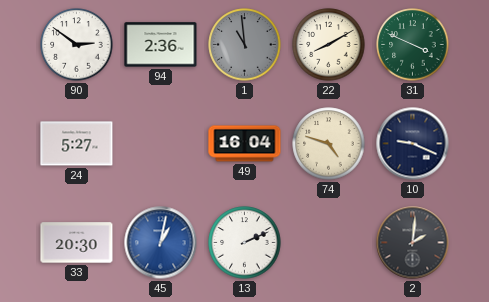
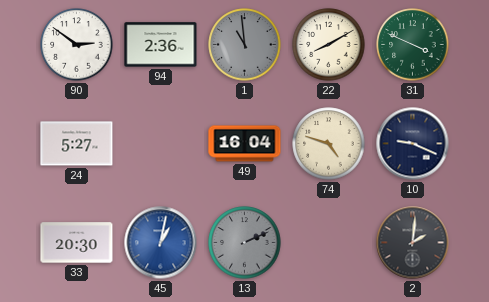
13 dial: white -> grey (245, 243)
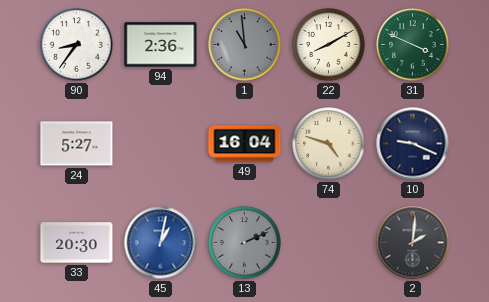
90: 2:51 -> 8:36 (77, 45)
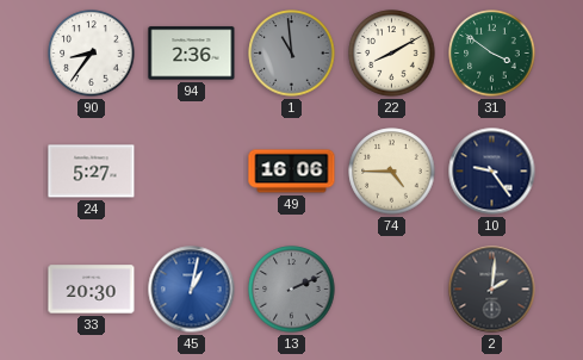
31: 3:49 -> 3:51 (492, 54)
49: 16:04 -> 16:06 (292, 172)
74: 4:48 -> 4:45 (392, 172)
10: 9:19 -> 9:24 (492, 172)
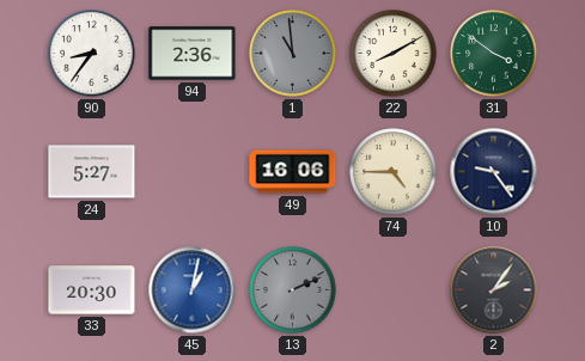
2: 2:01 -> 2:06 (494, 290)
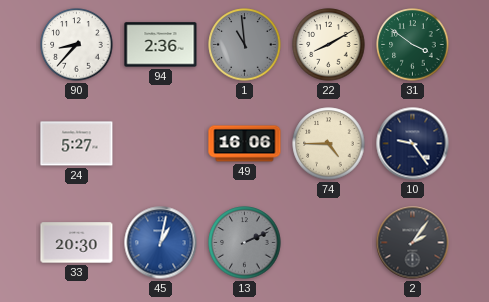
90: 8:36 -> 8:37 (77, 45)
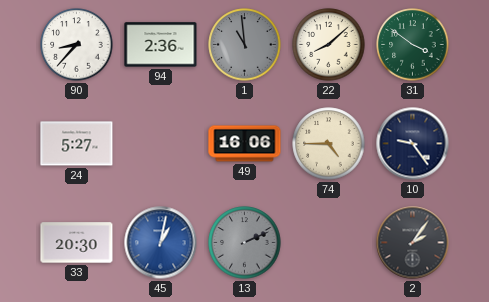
22: 8:10 -> 8:08 (329, 45)
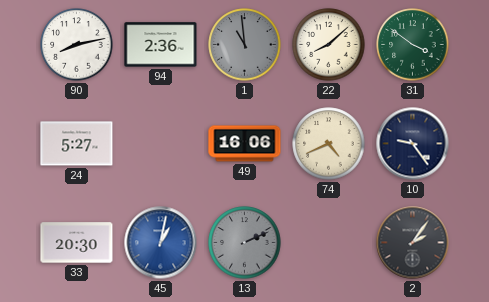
90: 8:37 -> 8:13 (77, 45)
74: 4:45 -> 4:41 (329, 144)
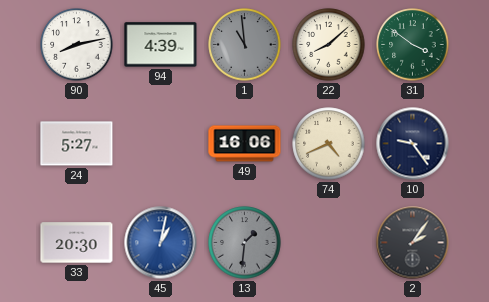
94: 2:36 -> 4:39 (161, 45)
13: 2:11 -> 1:31 (245, 243)
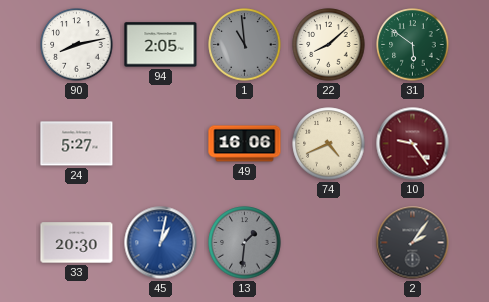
94: 4:39 -> 2:05 (161, 45)
31: 3:51 -> 5:51 (413, 45)
10 dial: navy -> burgundy (413, 144)
